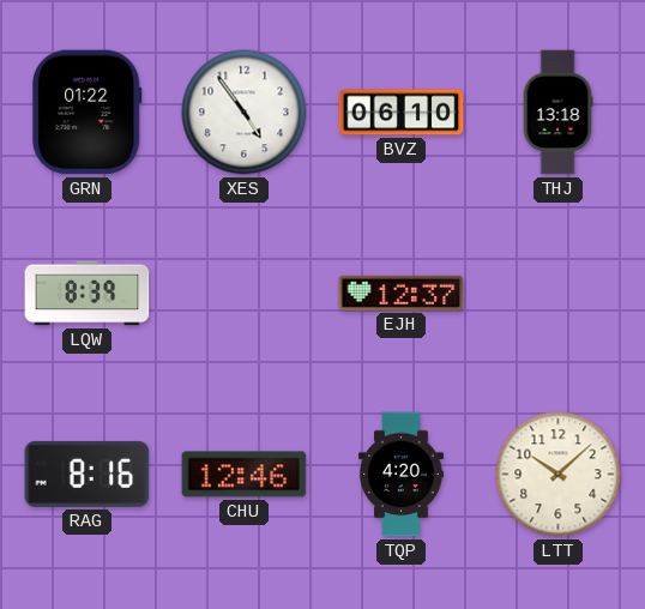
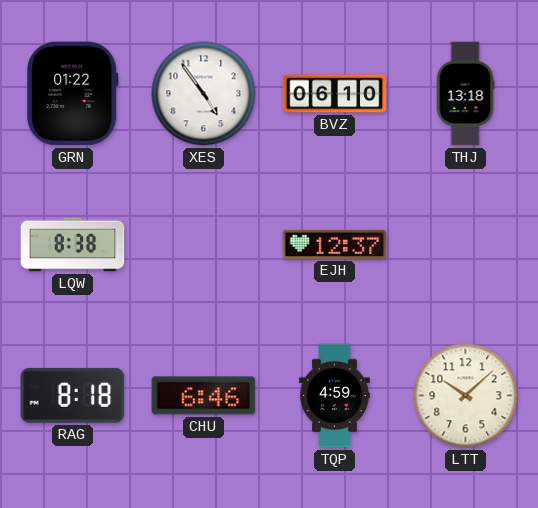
LQW: 8:39 -> 8:38 (73, 245)
RAG: 8:16 -> 8:18 (73, 395)
CHU: 12:46 -> 6:46 (204, 396)
TQP: 4:20 -> 4:59 (335, 396)
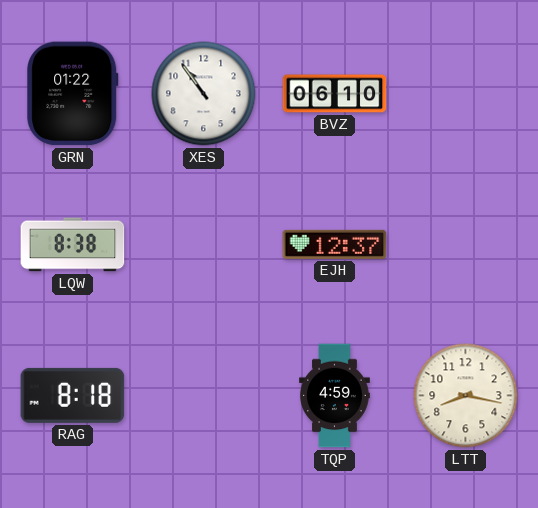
XES: 4:54 -> 10:54 (204, 94)
THJ: 13:18 -> none (465, 94)
CHU: 6:46 -> none (204, 396)
LTT: 10:08 -> 8:17 (466, 396)
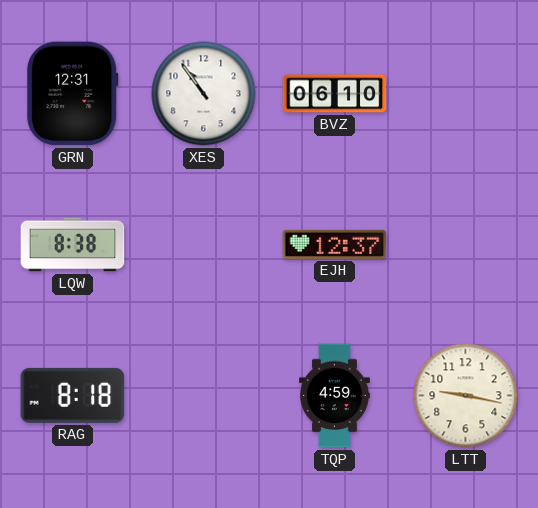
GRN: 01:22 -> 12:31 (73, 94)
LTT: 8:17 -> 9:17 (466, 396)
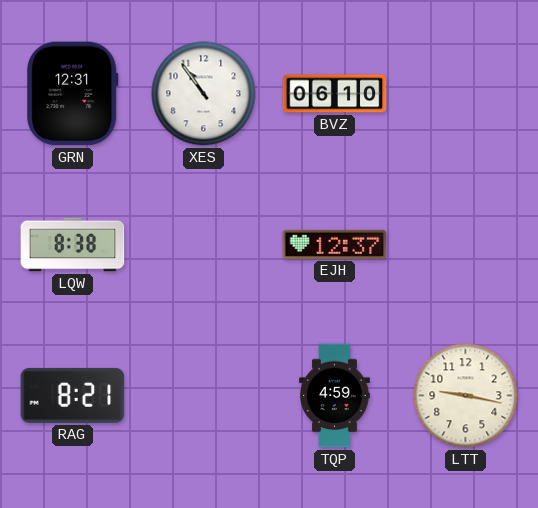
RAG: 8:18 -> 8:21 (73, 395)
